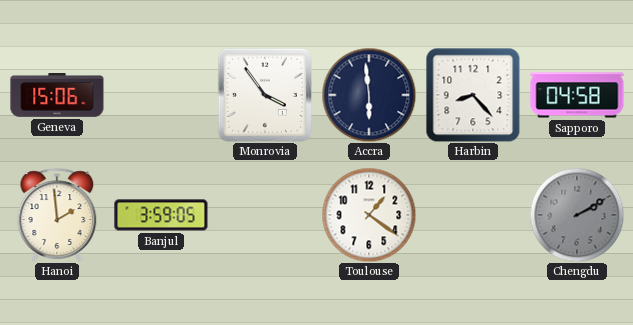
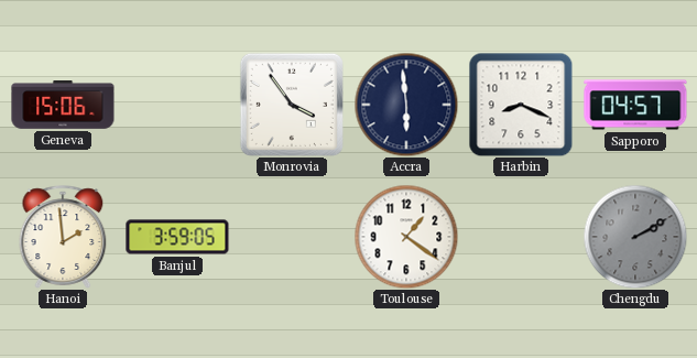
Harbin: 8:23 -> 8:19 (521, 105)
Sapporo: 04:58 -> 04:57 (635, 105)
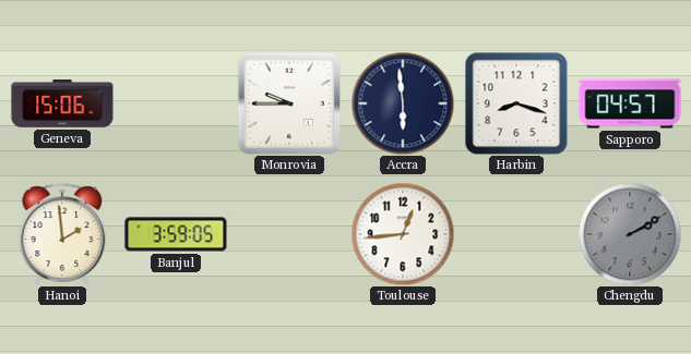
Monrovia: 3:54 -> 9:45 (289, 103)
Harbin: 8:19 -> 8:18 (516, 103)
Toulouse: 1:21 -> 12:44 (403, 234)
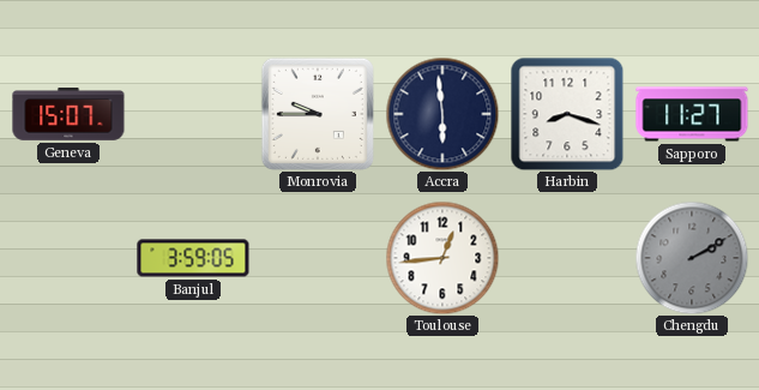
Geneva: 15:06 -> 15:07 (68, 115)
Sapporo: 04:57 -> 11:27 (692, 114)
Hanoi: 1:59 -> none (62, 234)
